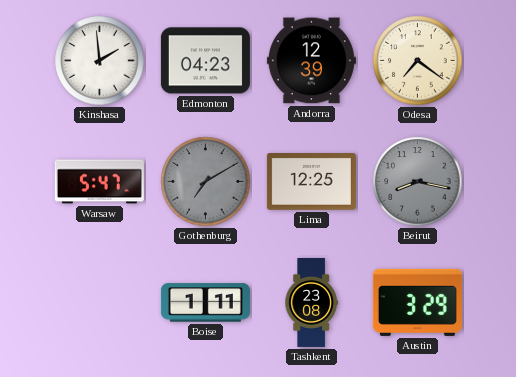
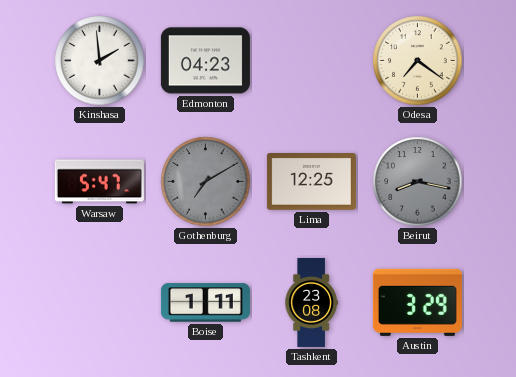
Andorra: 12:39 -> none (311, 61)
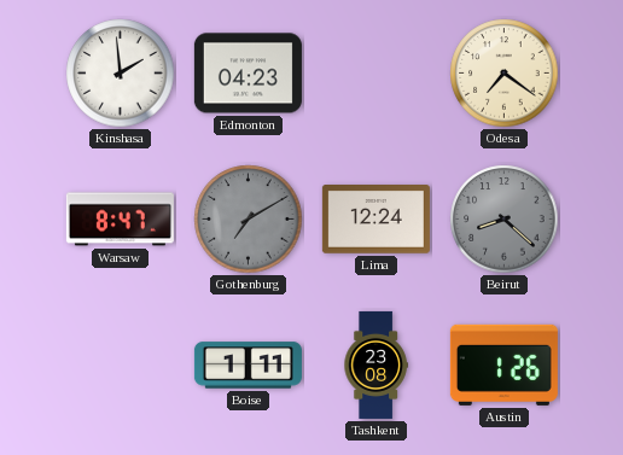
Warsaw: 5:47 -> 8:47 (120, 220)
Lima: 12:25 -> 12:24 (375, 220)
Beirut: 8:17 -> 8:22 (505, 220)
Austin: 3:29 -> 1:26 (503, 364)
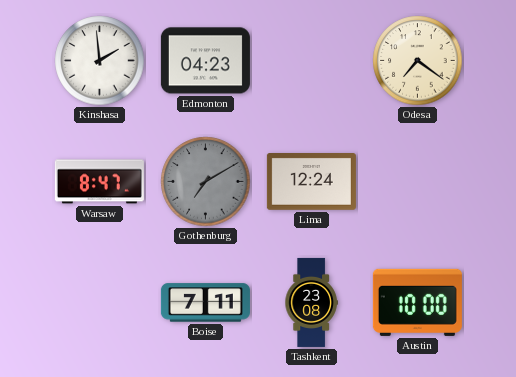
Beirut: 8:22 -> none (505, 220)
Boise: 1:11 -> 7:11 (205, 303)
Austin: 1:26 -> 10:00 (417, 302)
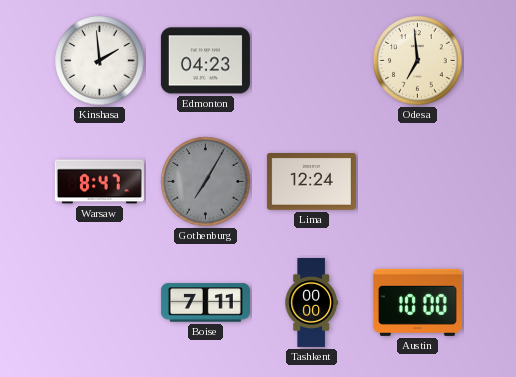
Odesa: 7:21 -> 6:59 (418, 61)
Gothenburg: 7:10 -> 7:05 (206, 182)
Tashkent: 23:08 -> 00:00 (311, 302)
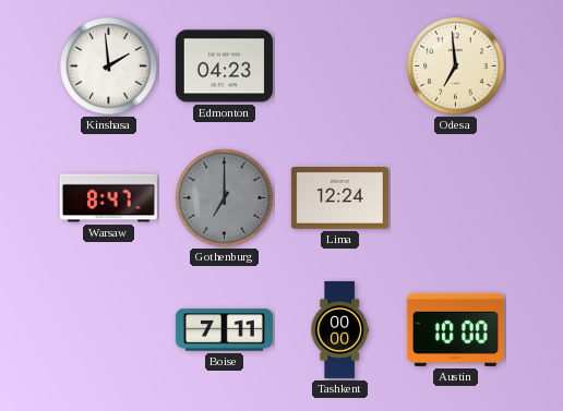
Gothenburg: 7:05 -> 7:00 (225, 198)
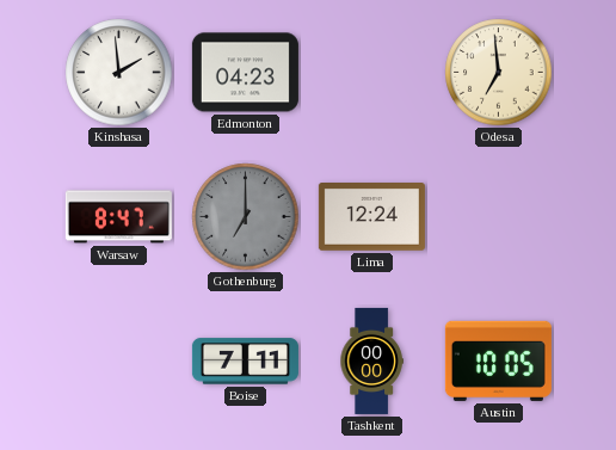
Austin: 10:00 -> 10:05 (498, 360)
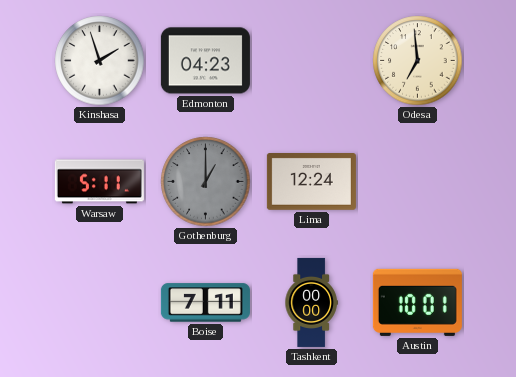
Kinshasa: 1:59 -> 1:57 (100, 61)
Warsaw: 8:47 -> 5:11 (99, 182)
Gothenburg: 7:00 -> 1:00 (206, 182)
Austin: 10:05 -> 10:01 (417, 302)
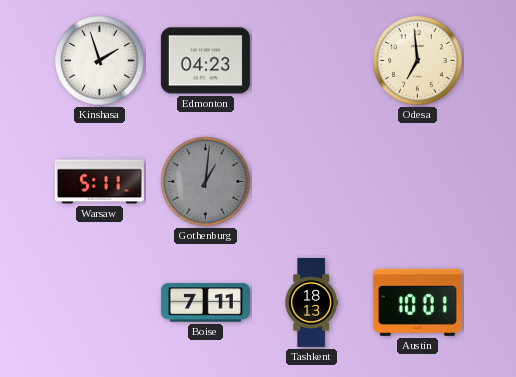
Gothenburg: 1:00 -> 1:01 (206, 182)
Lima: 12:24 -> none (311, 182)
Tashkent: 00:00 -> 18:13 (311, 302)
